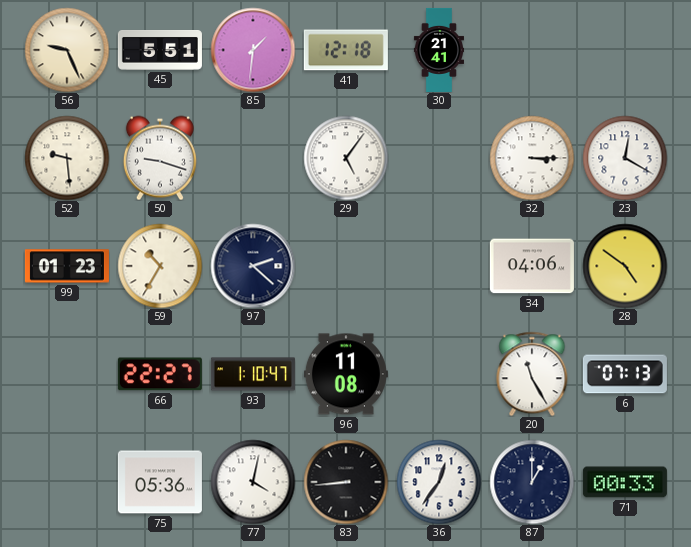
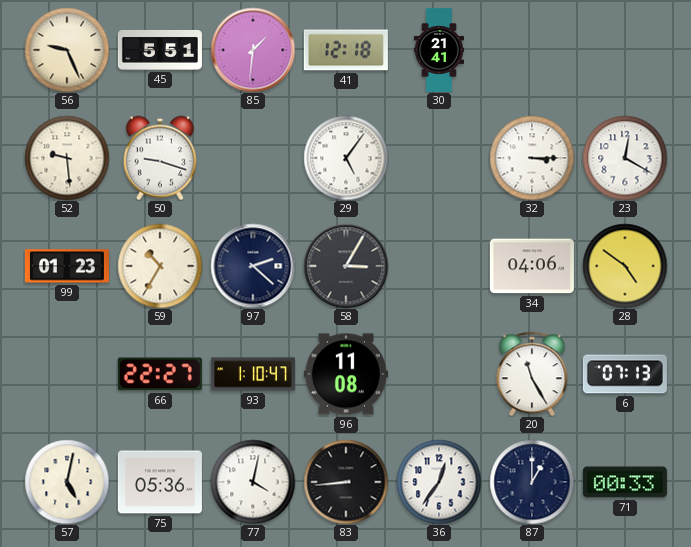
58: none -> 3:05 (346, 266)
57: none -> 5:02 (67, 482)
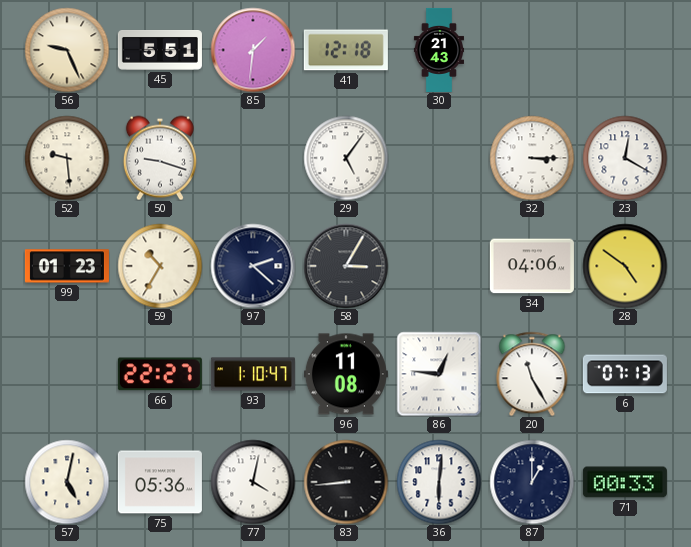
30: 21:41 -> 21:43 (438, 50)
86: none -> 12:46 (439, 374)
36: 12:36 -> 6:01 (439, 482)
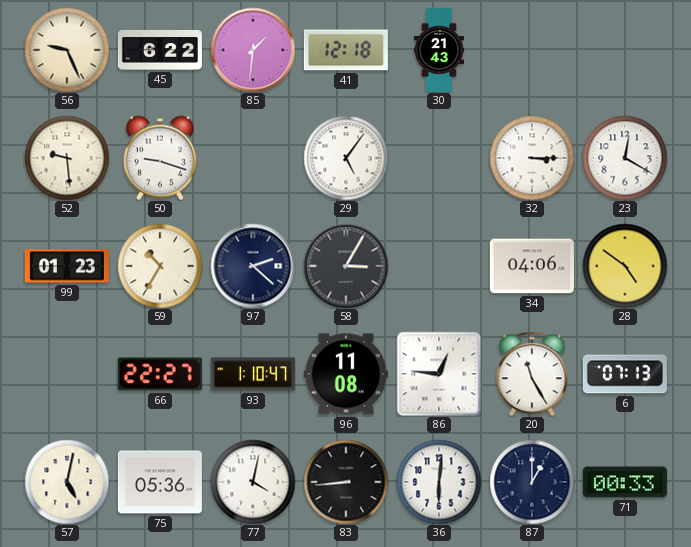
45: 5:51 -> 6:22 (160, 51)
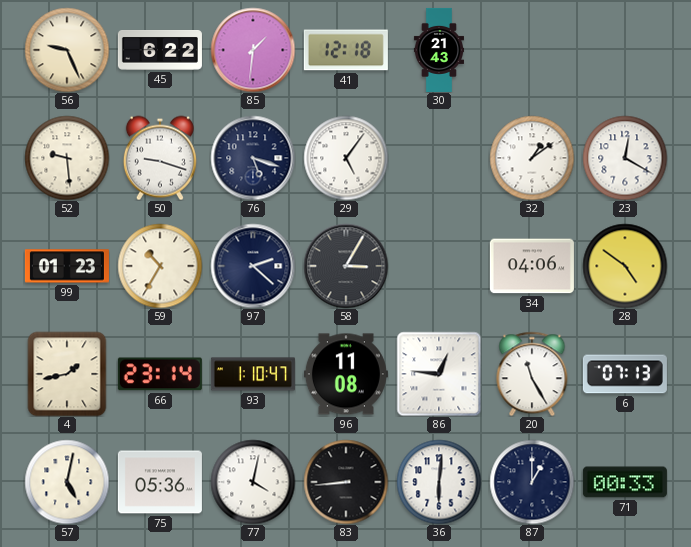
76: none -> 5:18 (253, 158)
32: 3:15 -> 1:09 (532, 158)
4: none -> 1:43 (67, 374)
66: 22:27 -> 23:14 (160, 374)
